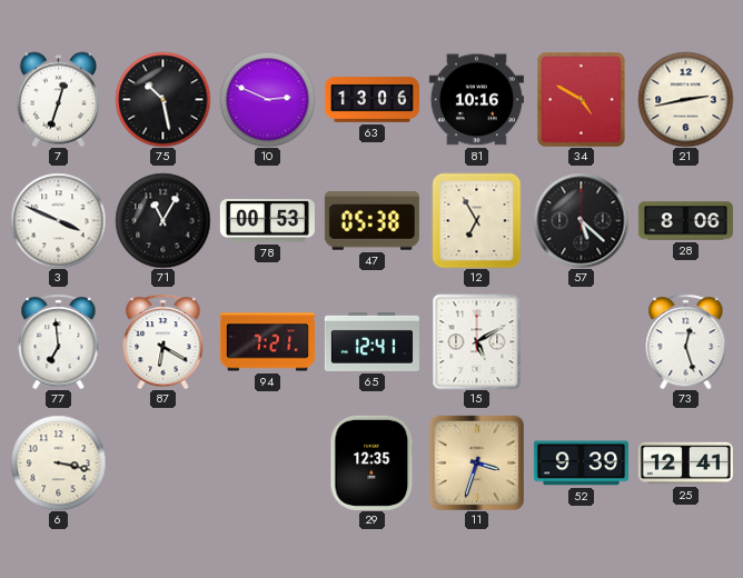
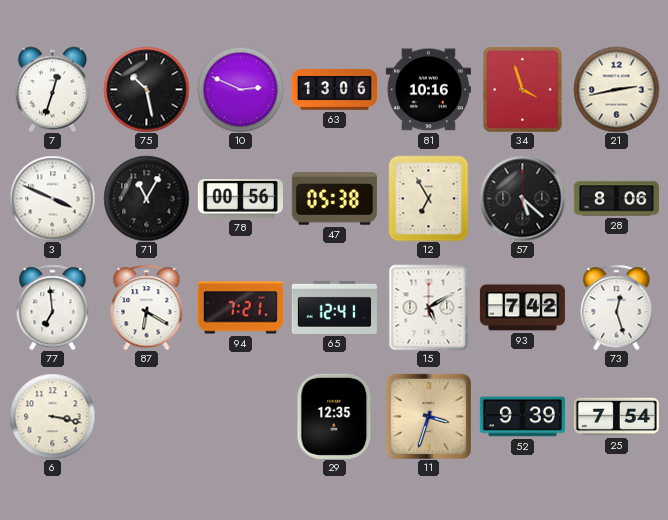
34: 4:50 -> 3:57 (523, 89)
78: 00:53 -> 00:56 (240, 199)
93: none -> 7:42 (522, 308)
25: 12:41 -> 7:54 (616, 417)
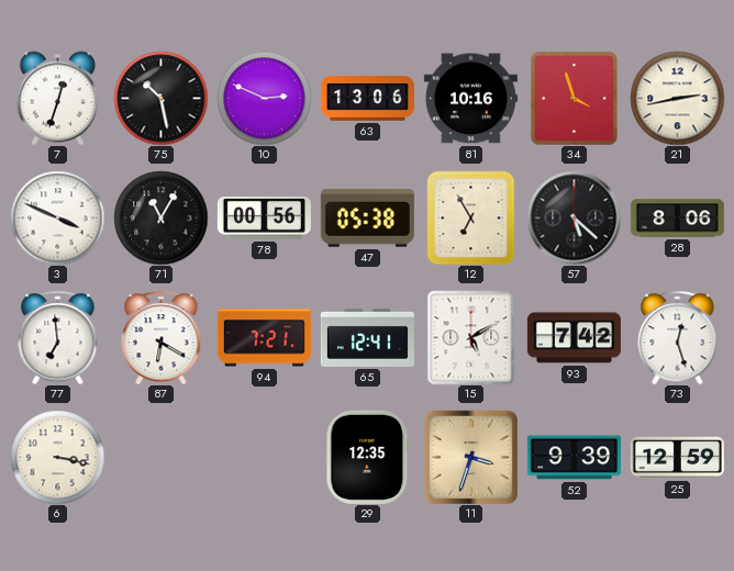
25: 7:54 -> 12:59 (677, 458)
